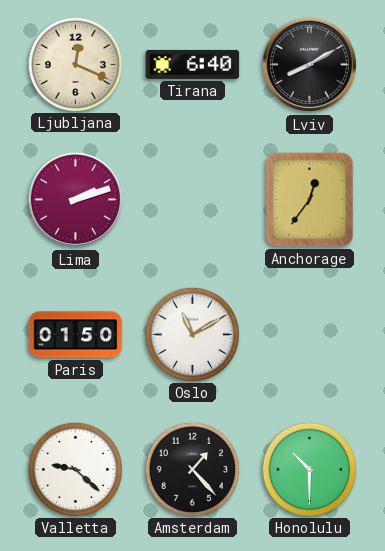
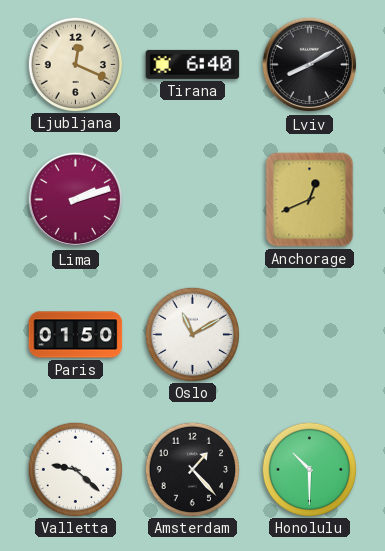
Anchorage: 12:36 -> 12:41 (310, 200)
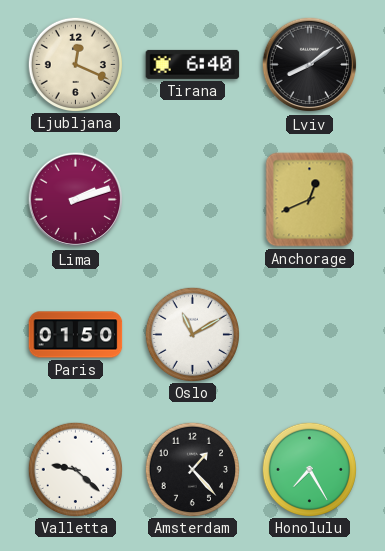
Lviv: 8:10 -> 8:09 (310, 65)
Honolulu: 10:30 -> 7:25 (309, 469)
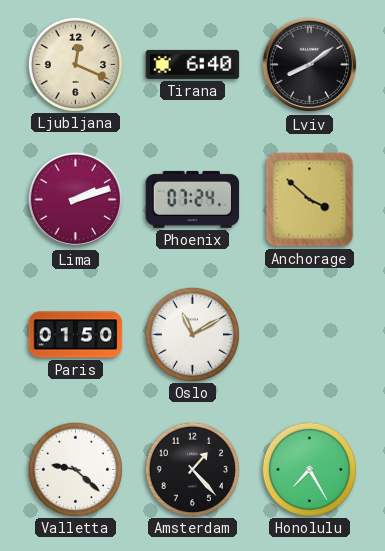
Phoenix: none -> 07:24 (193, 199)
Anchorage: 12:41 -> 3:52 (310, 200)
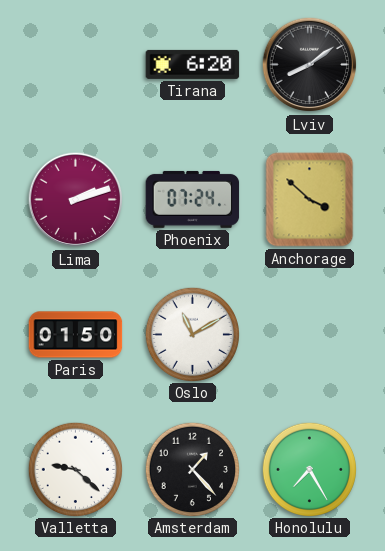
Ljubljana: 12:19 -> none (75, 64)
Tirana: 6:40 -> 6:20 (193, 64)
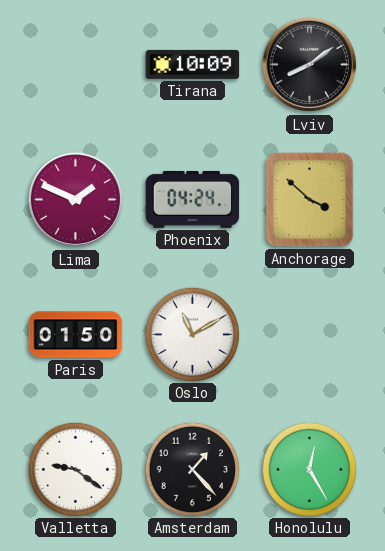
Tirana: 6:20 -> 10:09 (193, 64)
Lima: 2:12 -> 1:49 (76, 200)
Phoenix: 07:24 -> 04:24 (193, 199)
Valletta: 9:22 -> 9:21 (75, 469)
Honolulu: 7:25 -> 12:25 (309, 469)
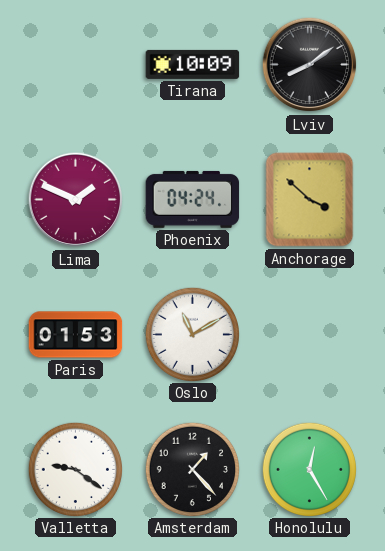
Paris: 01:50 -> 01:53 (76, 335)
